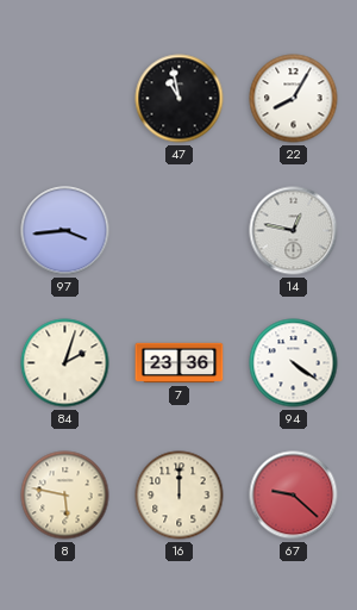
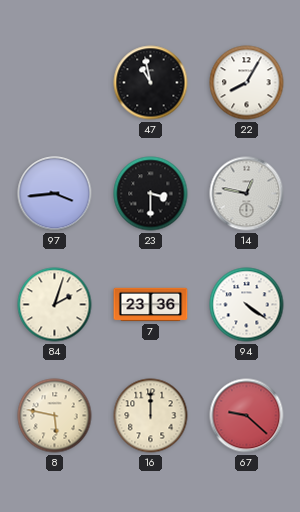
23: none -> 3:30 (151, 194)
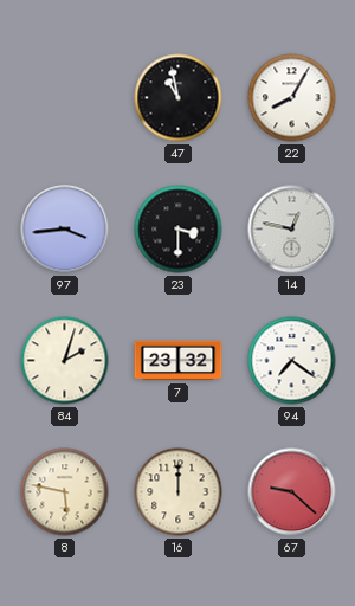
7: 23:36 -> 23:32 (179, 361)
94: 4:21 -> 7:21 (292, 361)
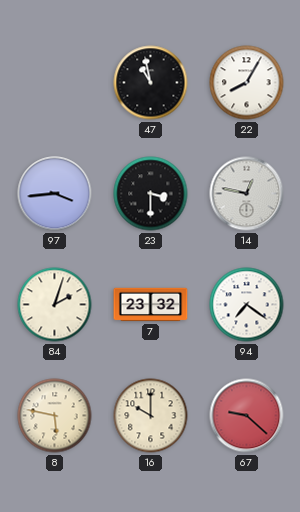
16: 12:00 -> 10:00 (151, 416)
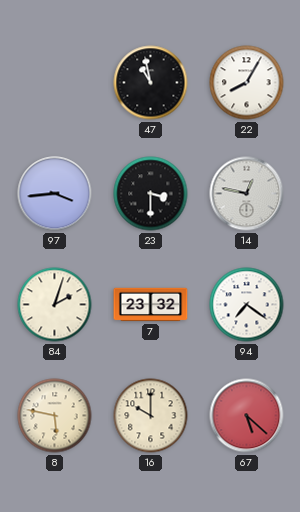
67: 9:22 -> 5:22 (247, 416)
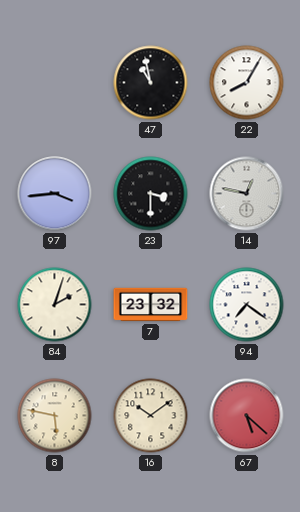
16: 10:00 -> 10:09 (151, 416)
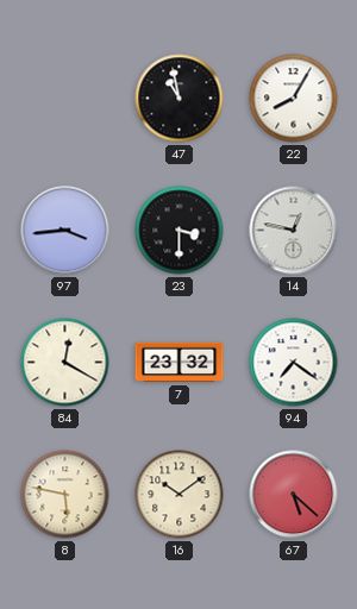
84: 2:03 -> 12:20 (65, 363)
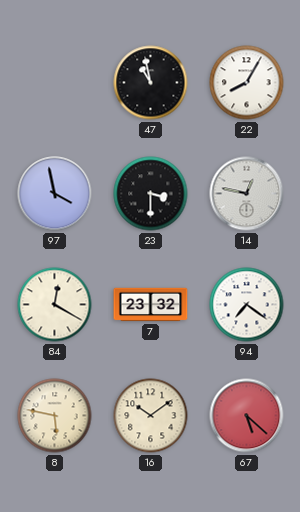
97: 3:44 -> 3:58 (55, 194)
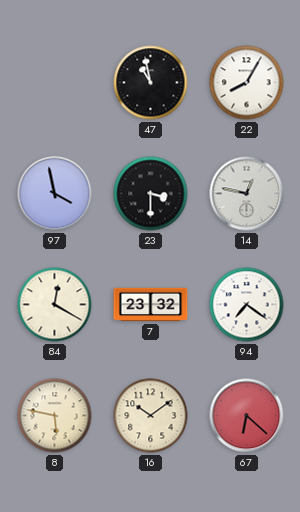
67: 5:22 -> 6:22 (247, 416)
